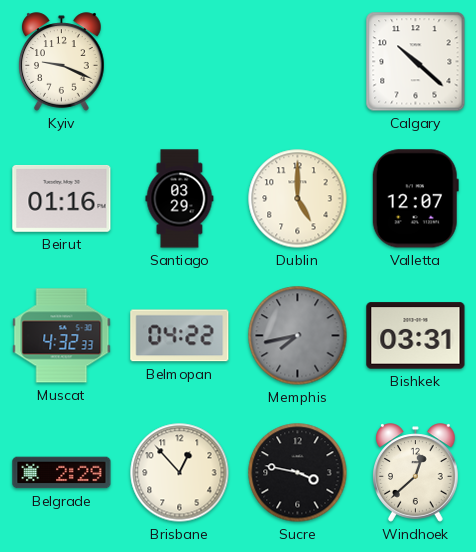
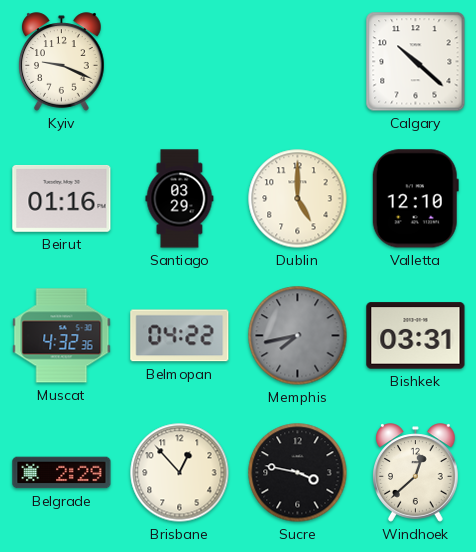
Valletta: 12:07 -> 12:10 (415, 199)
Muscat: 4:32:33 -> 4:32:36 (62, 336)
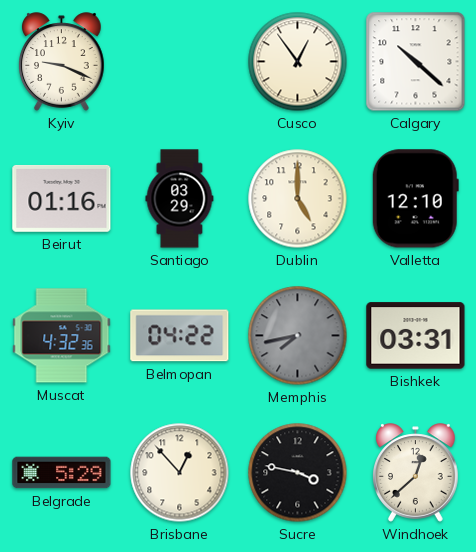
Cusco: none -> 12:54 (298, 62)
Belgrade: 2:29 -> 5:29 (62, 473)
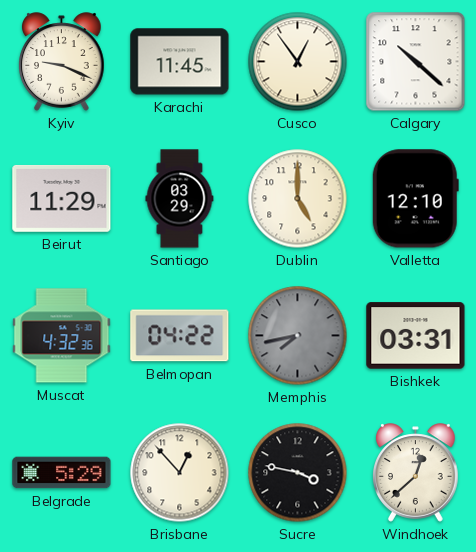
Karachi: none -> 11:45 (180, 62)
Beirut: 01:16 -> 11:29 (62, 198)
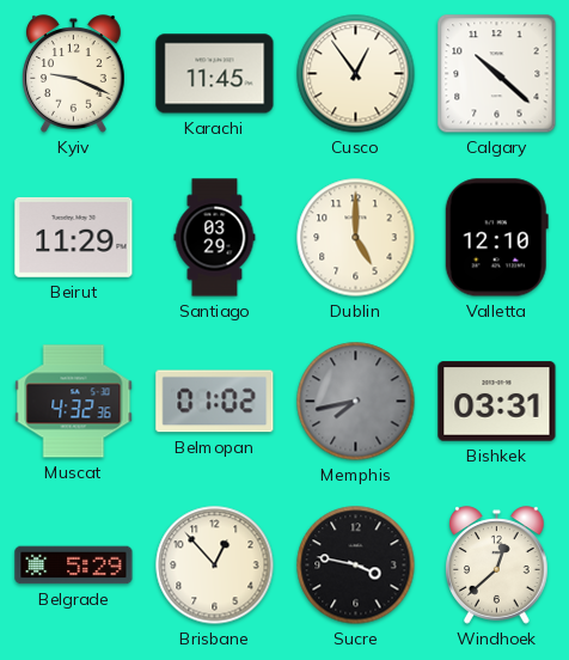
Belmopan: 04:22 -> 01:02 (215, 402)
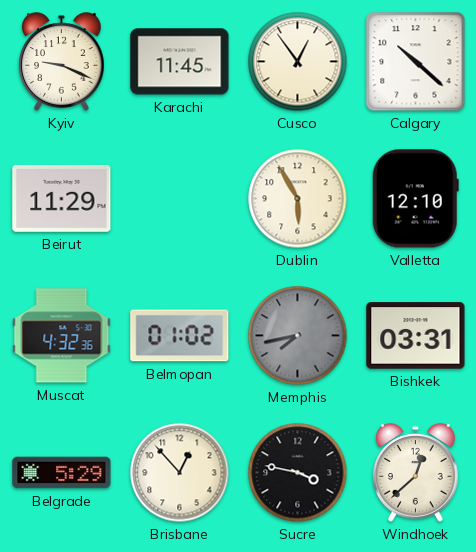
Santiago: 03:29 -> none (215, 238)
Dublin: 5:00 -> 5:55 (298, 199)
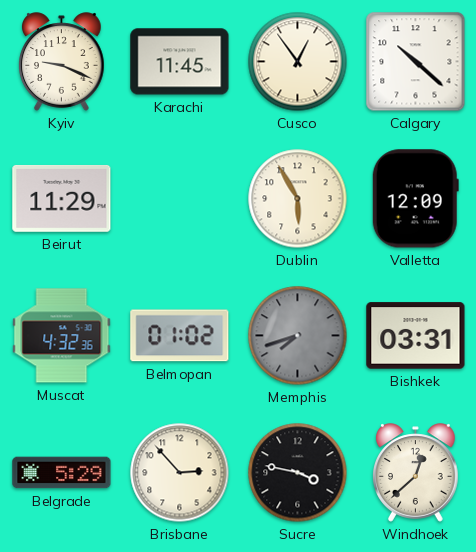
Valletta: 12:10 -> 12:09 (415, 199)
Memphis: 7:43 -> 7:42 (298, 336)
Brisbane: 12:53 -> 2:53 (180, 473)
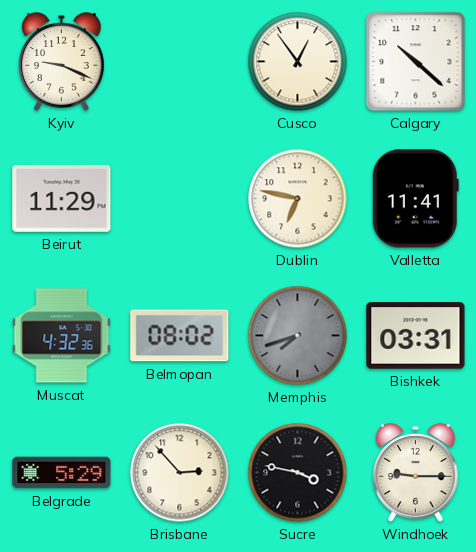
Karachi: 11:45 -> none (180, 62)
Dublin: 5:55 -> 6:47 (298, 199)
Valletta: 12:09 -> 11:41 (415, 199)
Belmopan: 01:02 -> 08:02 (180, 336)
Windhoek: 12:38 -> 9:15 (416, 473)
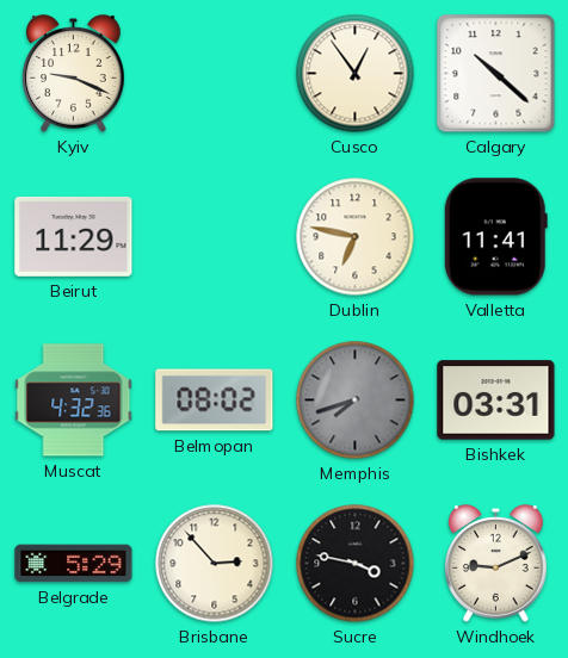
Windhoek: 9:15 -> 9:11 (496, 564)
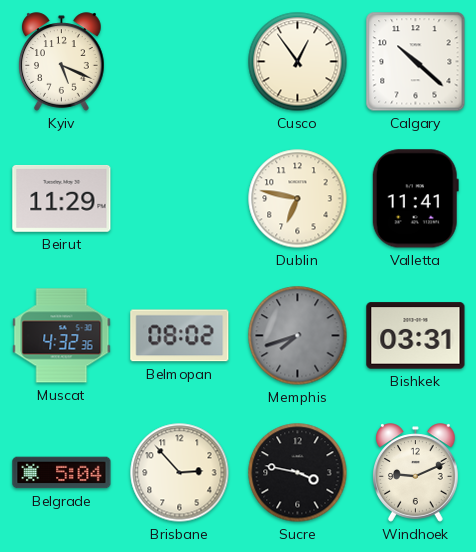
Kyiv: 9:19 -> 5:19 (62, 62)
Belgrade: 5:29 -> 5:04 (62, 473)
